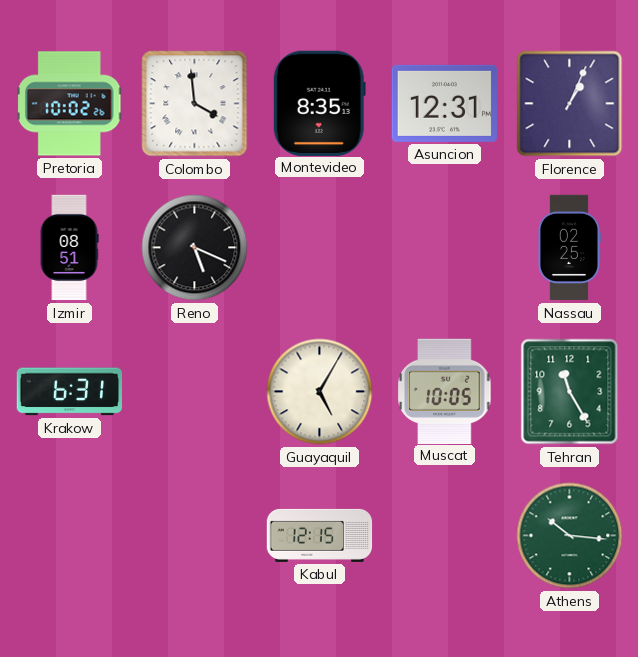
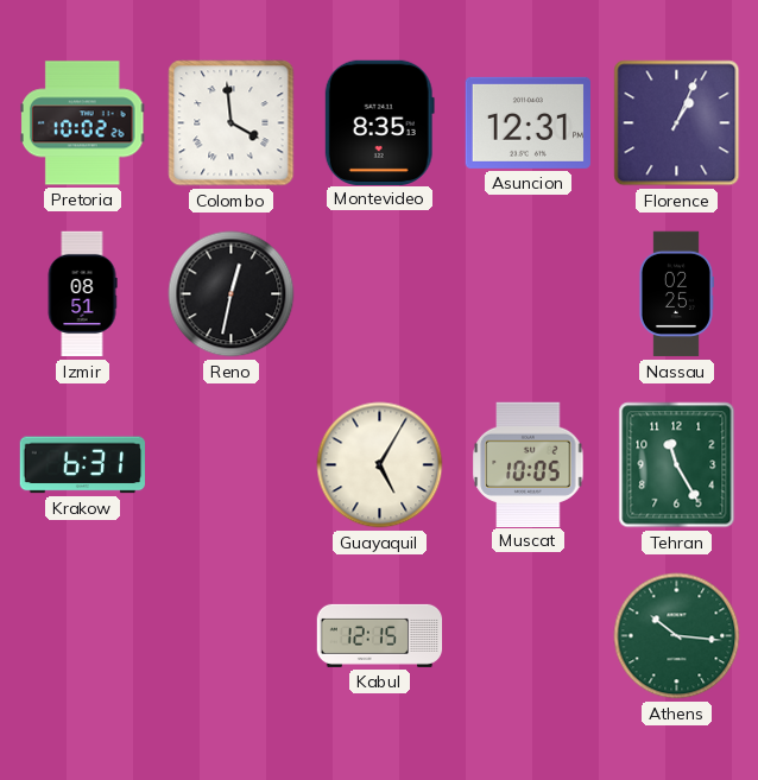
Reno: 5:19 -> 12:32 (232, 294)
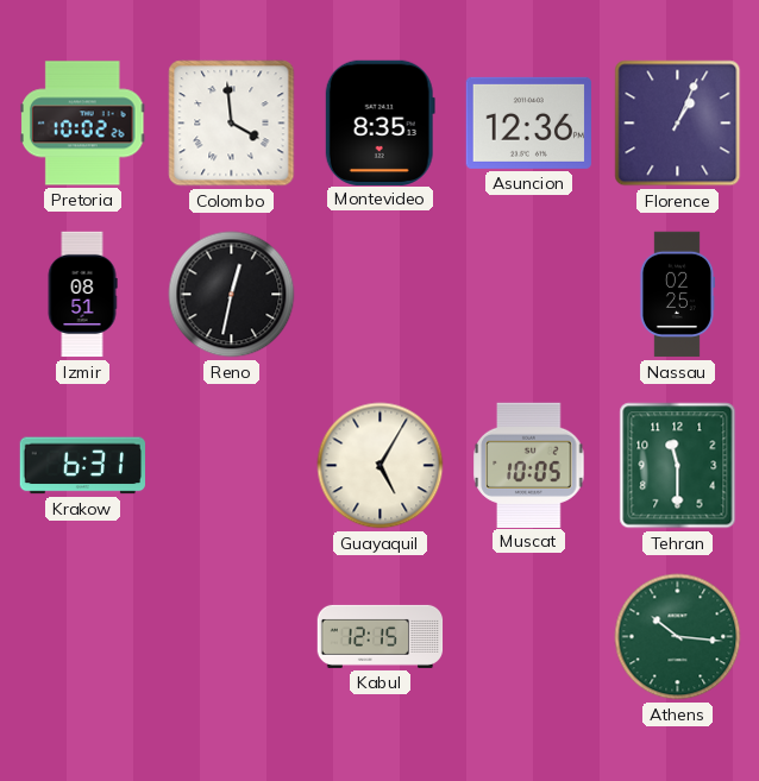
Asuncion: 12:31 -> 12:36 (528, 122)
Tehran: 11:25 -> 11:30 (678, 466)
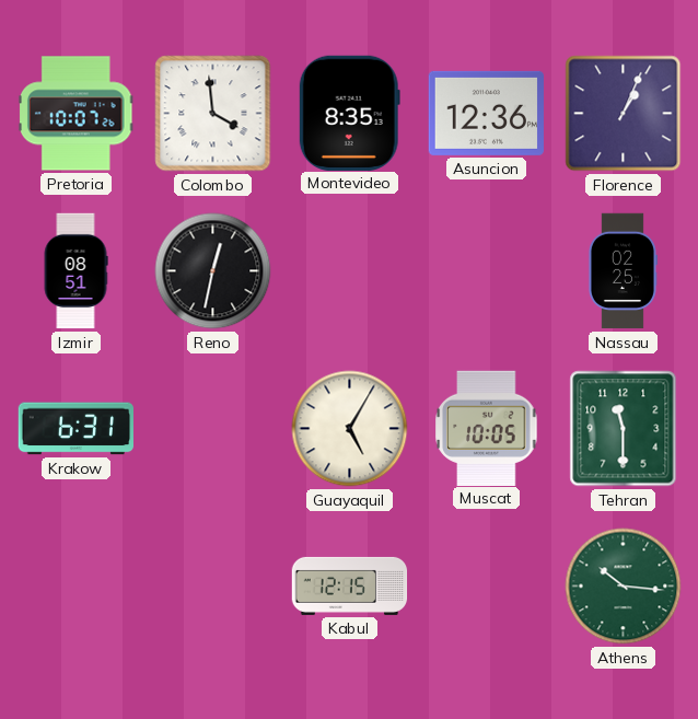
Pretoria: 10:02 -> 10:07 (77, 114)
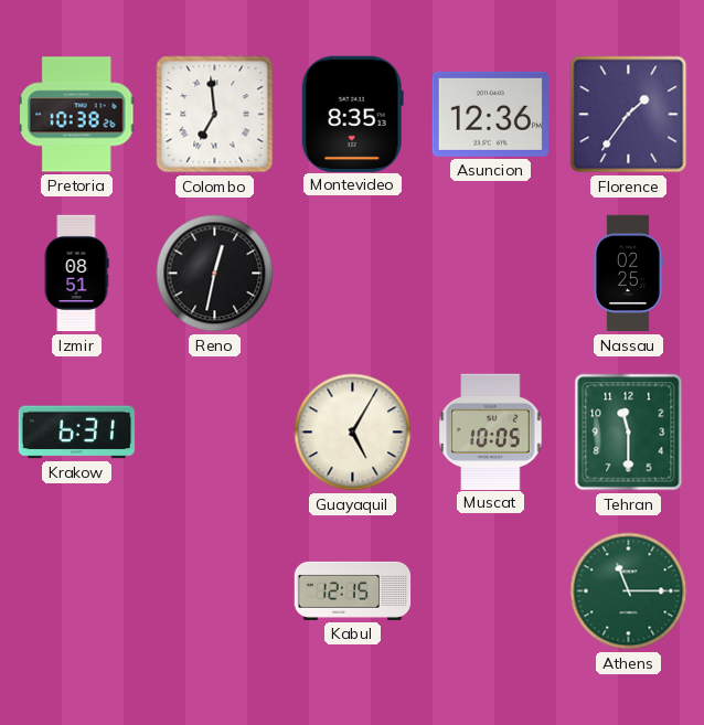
Pretoria: 10:07 -> 10:38 (77, 115)
Colombo: 3:59 -> 6:59 (215, 115)
Florence: 1:04 -> 1:36 (629, 115)
Athens: 10:16 -> 11:15 (629, 591)
